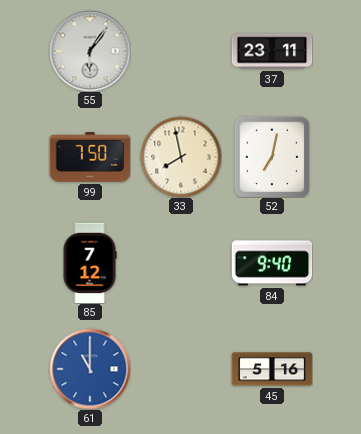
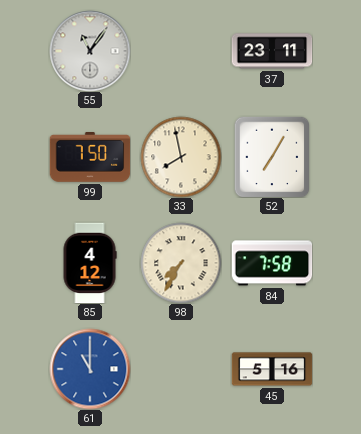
55: 6:06 -> 11:06 (90, 51)
52: 7:02 -> 7:05 (272, 157)
85: 7:12 -> 4:12 (90, 263)
98: none -> 7:35 (181, 263)
84: 9:40 -> 7:58 (272, 263)
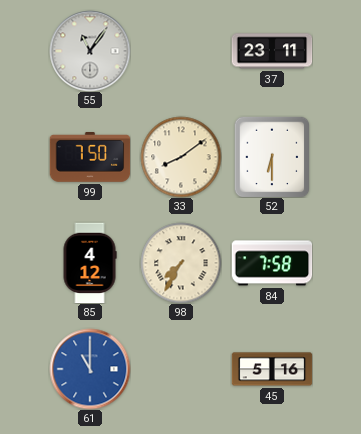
33: 7:58 -> 8:09 (181, 157)
52: 7:05 -> 6:30 (272, 157)
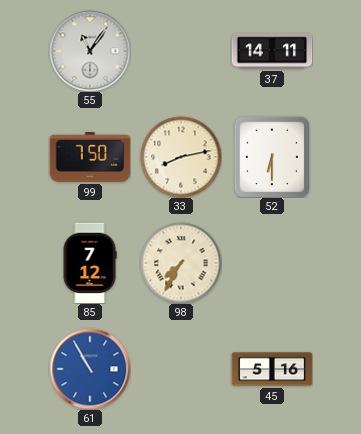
37: 23:11 -> 14:11 (272, 51)
33: 8:09 -> 8:13 (181, 157)
85: 4:12 -> 7:12 (90, 263)
84: 7:58 -> none (272, 263)
61: 11:00 -> 10:55 (90, 369)
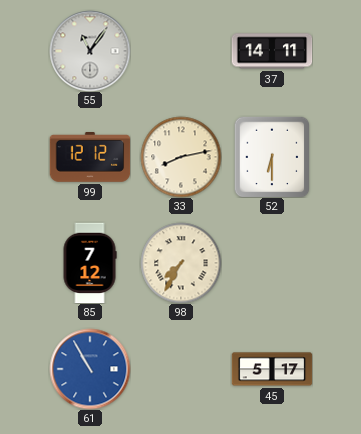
99: 7:50 -> 12:12 (90, 158)
45: 5:16 -> 5:17 (272, 369)
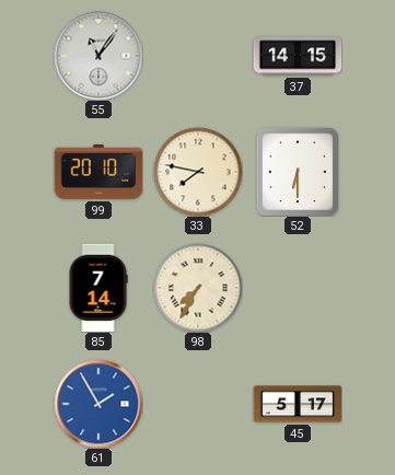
37: 14:11 -> 14:15 (298, 56)
99: 12:12 -> 20:10 (98, 173)
33: 8:13 -> 7:47 (198, 172)
85: 7:12 -> 7:14 (98, 288)
61: 10:55 -> 1:55 (98, 404)
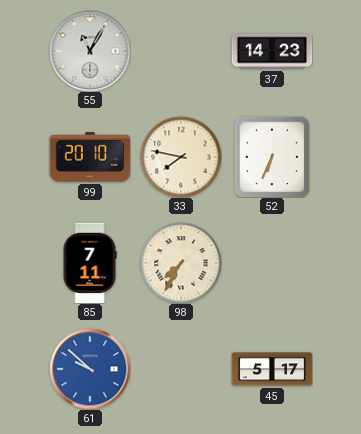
55: 11:06 -> 11:05 (90, 51)
37: 14:15 -> 14:23 (272, 51)
52: 6:30 -> 6:34 (272, 157)
85: 7:14 -> 7:11 (90, 263)
61: 1:55 -> 9:52 (90, 369)
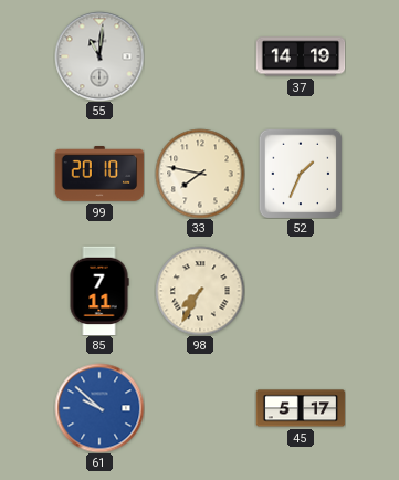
55: 11:05 -> 11:01 (99, 56)
37: 14:23 -> 14:19 (301, 56)
52: 6:34 -> 1:34 (301, 174)
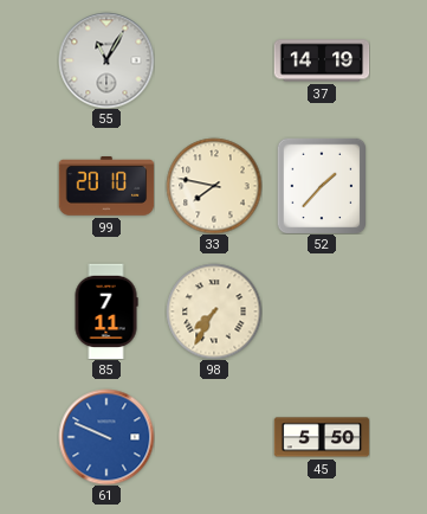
55: 11:01 -> 11:05 (106, 60)
52: 1:34 -> 1:37 (322, 186)
61: 9:52 -> 9:49 (106, 437)
45: 5:17 -> 5:50 (322, 437)
